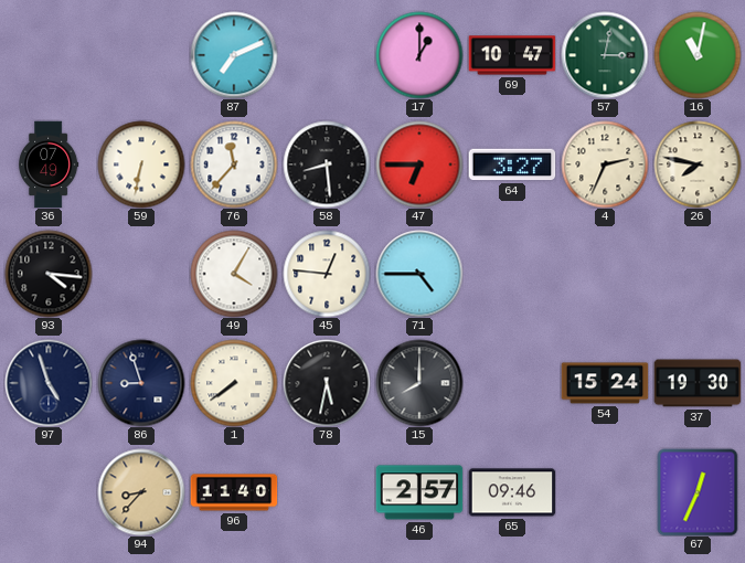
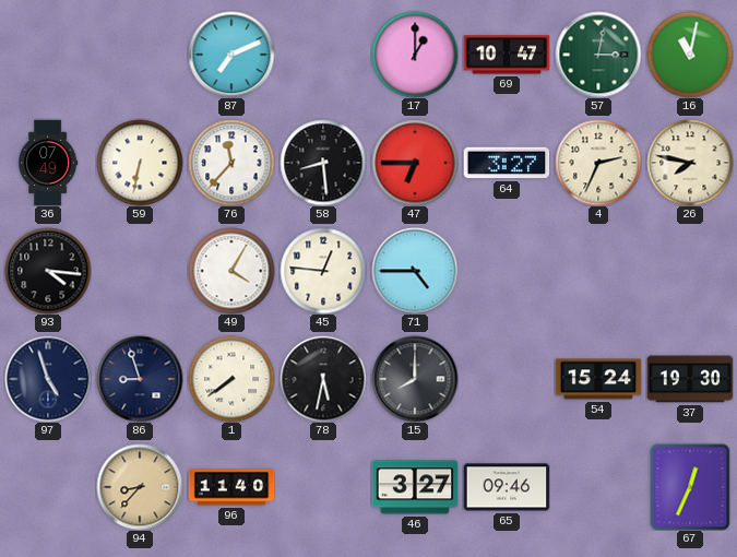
46: 2:57 -> 3:27 (415, 487)
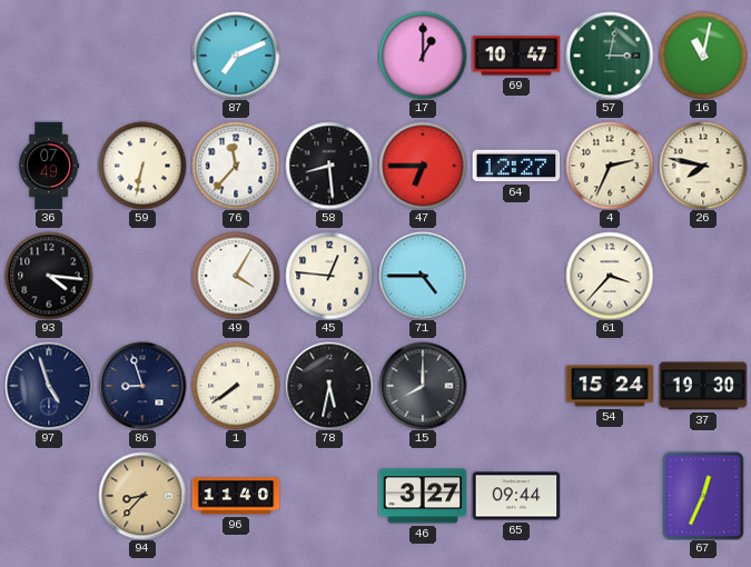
64: 3:27 -> 12:27 (516, 166)
61: none -> 3:37 (610, 276)
65: 09:46 -> 09:44 (516, 496)
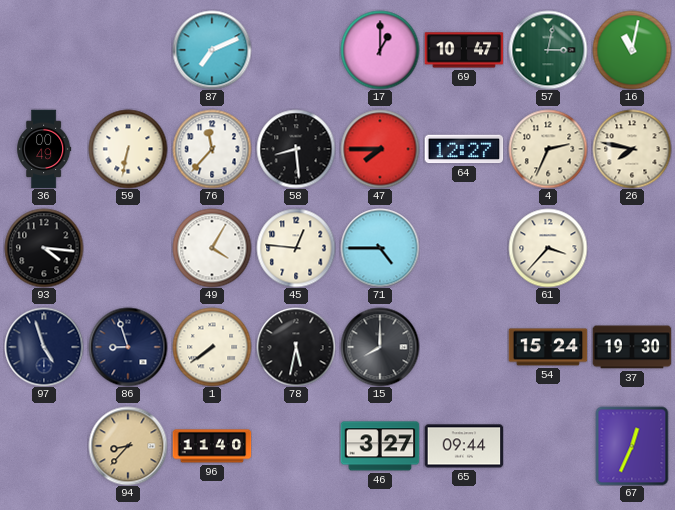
36: 07:49 -> 00:49 (44, 149)
47: 6:45 -> 7:45 (380, 149)
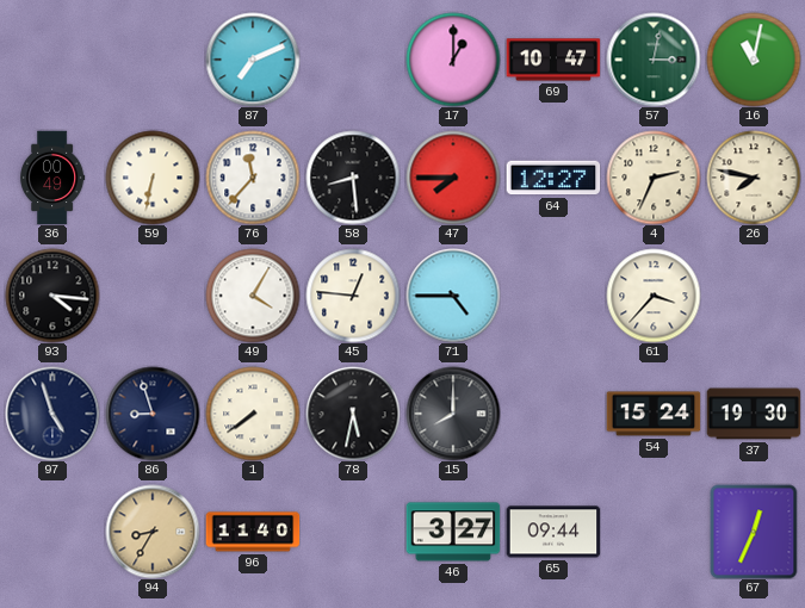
94: 8:37 -> 8:35 (153, 532)
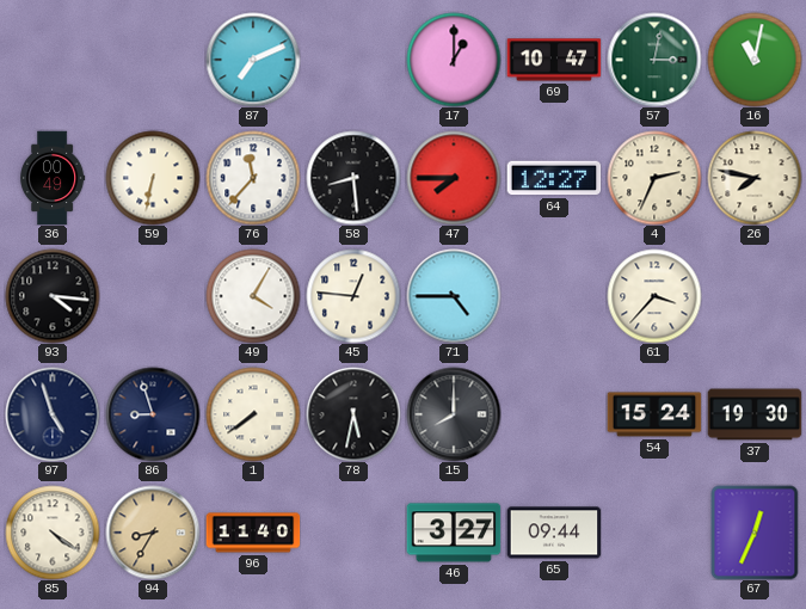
85: none -> 4:21 (53, 533)
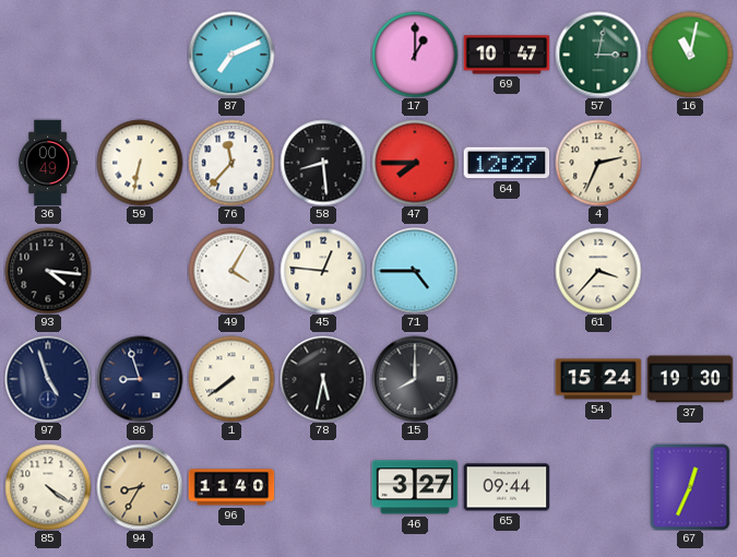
26: 7:47 -> none (755, 178)
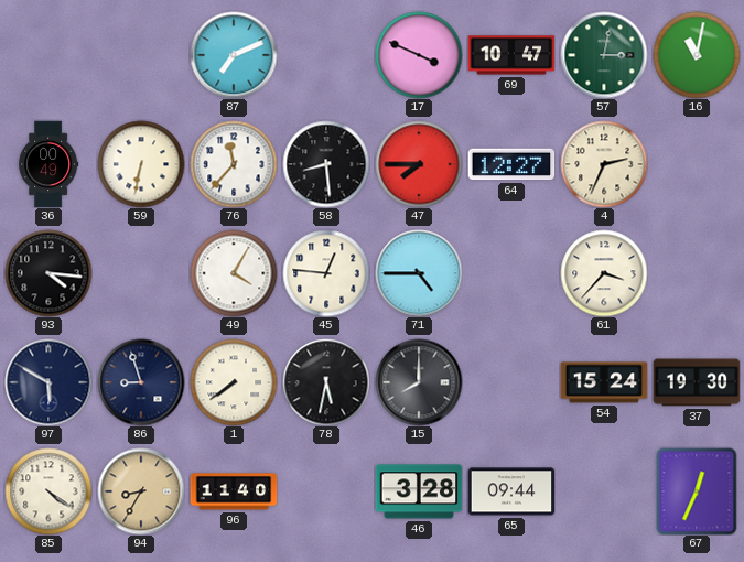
17: 1:00 -> 3:49 (419, 55)
97: 4:57 -> 5:50 (48, 382)
46: 3:27 -> 3:28 (419, 491)
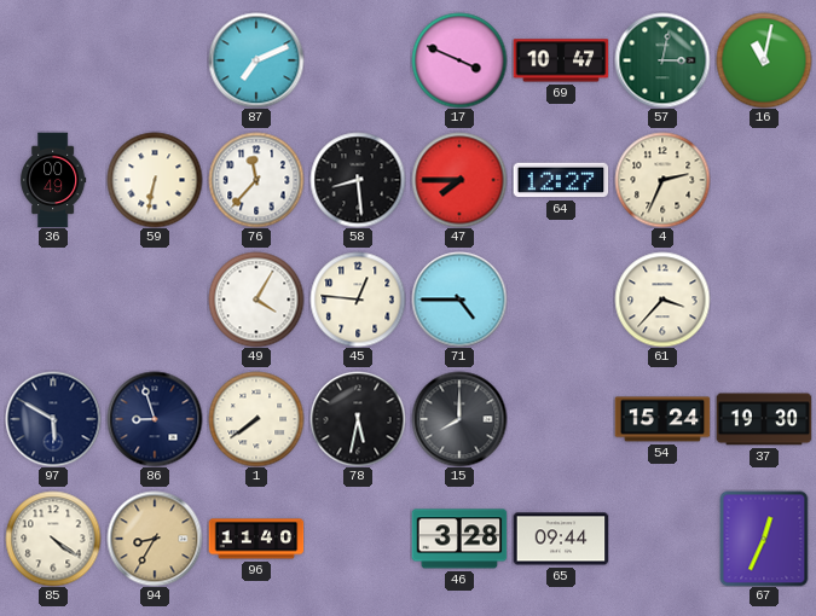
93: 4:16 -> none (48, 273)
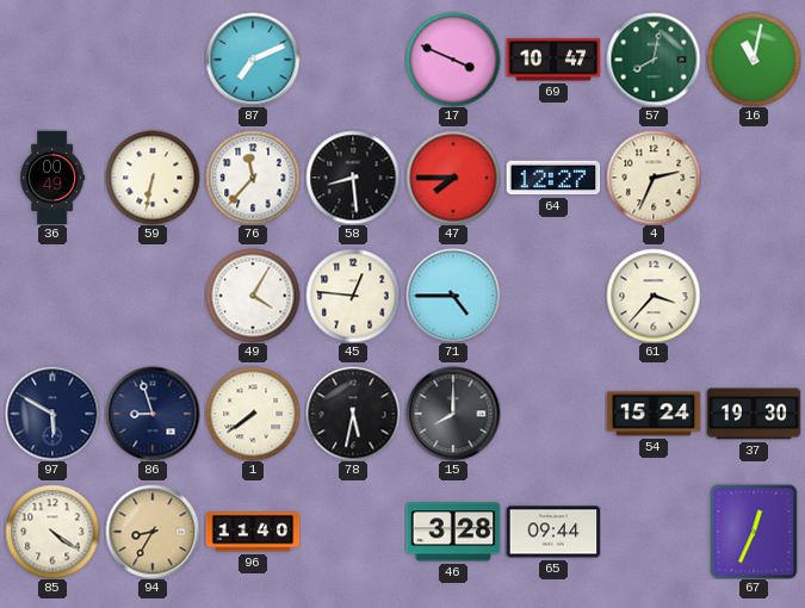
57: 3:02 -> 8:02 (654, 60)
